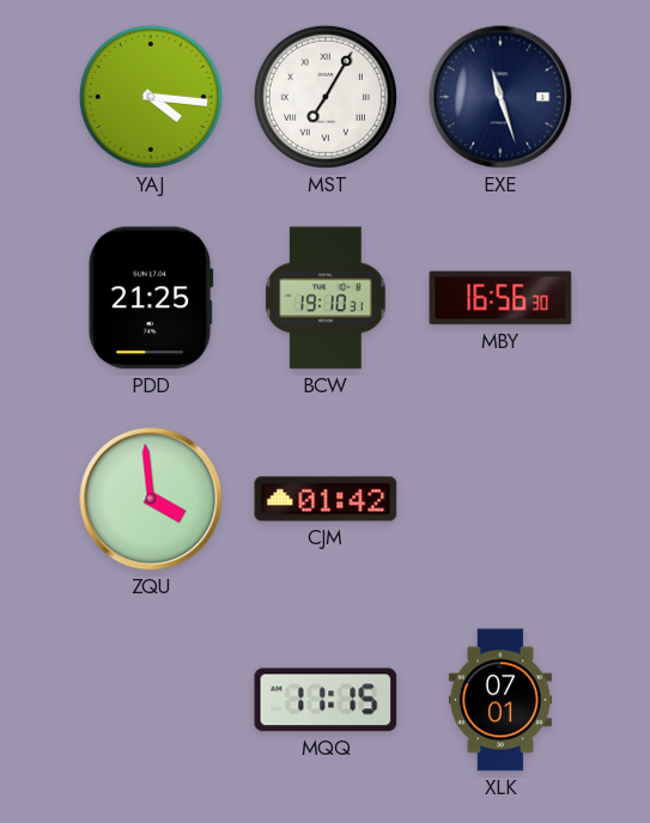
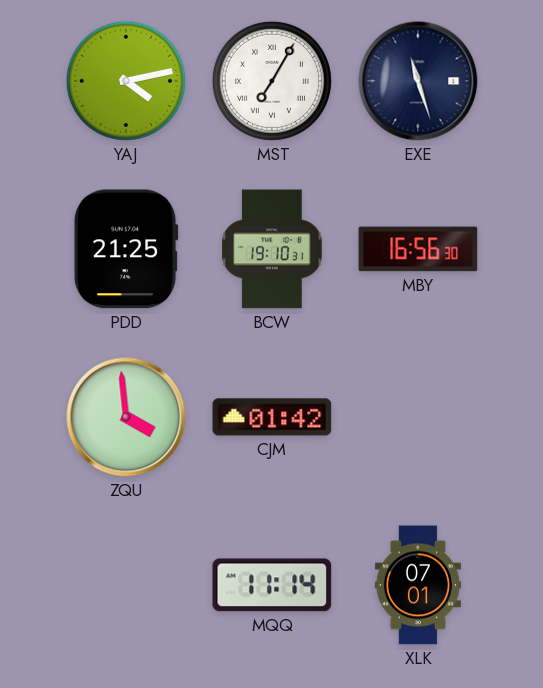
YAJ: 4:16 -> 4:13 (126, 81)
MQQ: 11:15 -> 11:14 (272, 585)
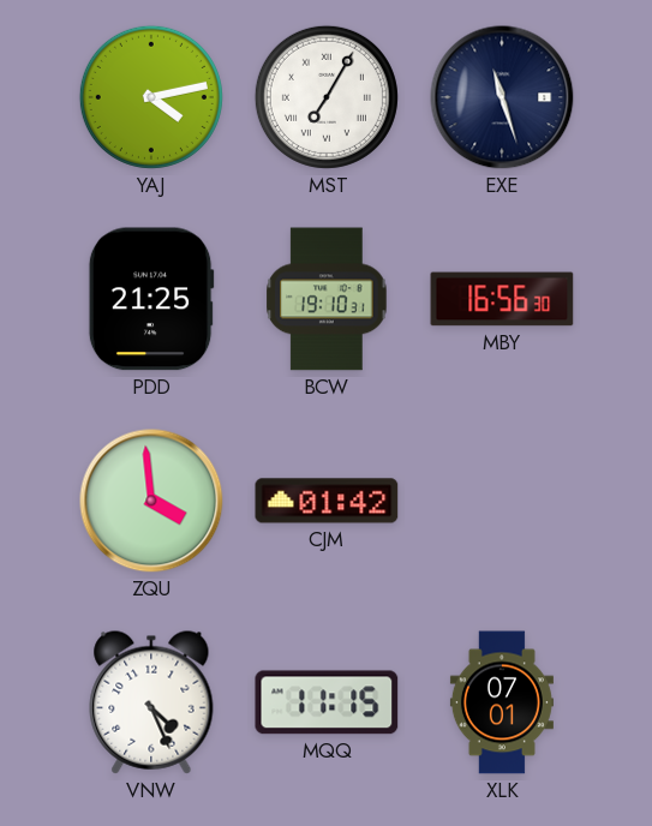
VNW: none -> 4:26 (151, 702)
MQQ: 11:14 -> 11:15 (327, 702)
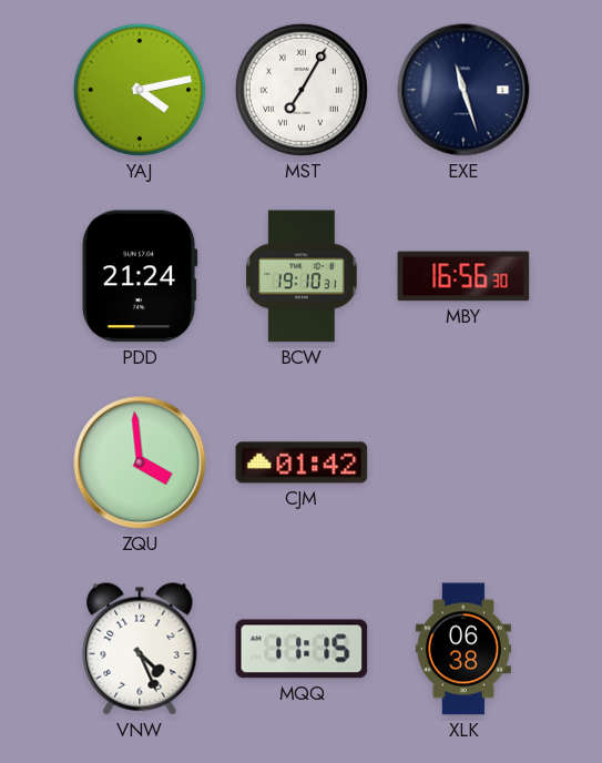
PDD: 21:25 -> 21:24 (140, 276)
XLK: 07:01 -> 06:38 (463, 649)
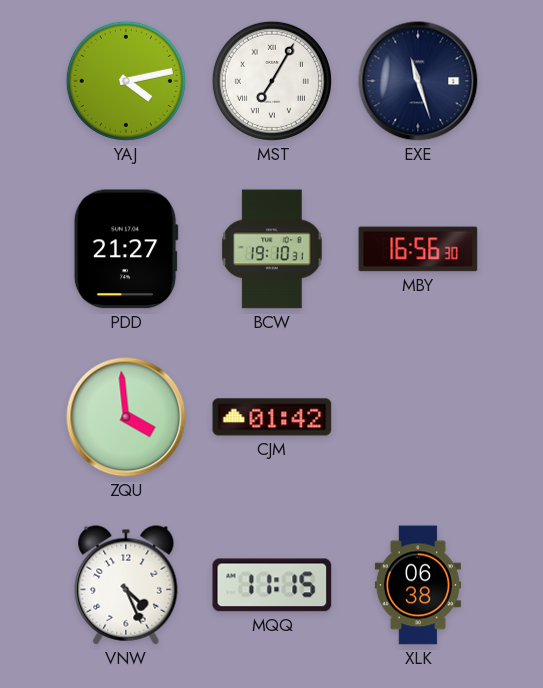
PDD: 21:24 -> 21:27 (126, 249)
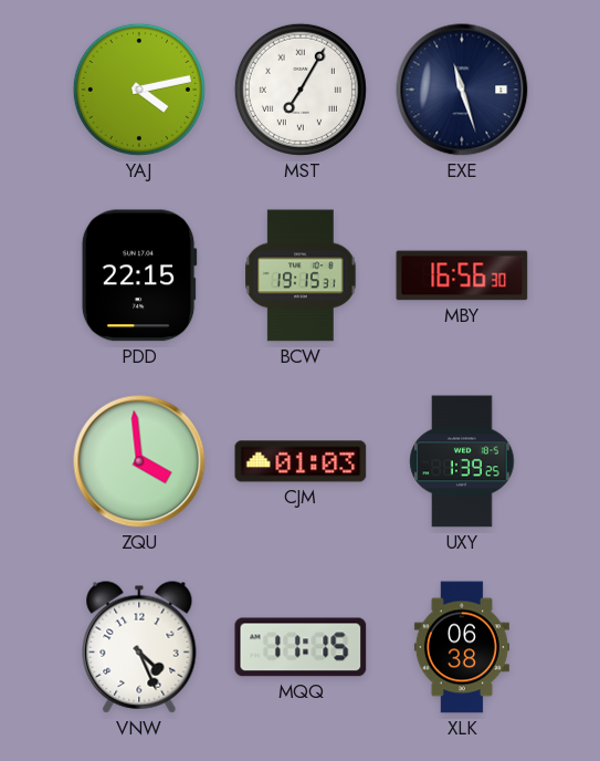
PDD: 21:27 -> 22:15 (139, 275)
BCW: 19:10 -> 19:15 (301, 275)
CJM: 01:42 -> 01:03 (301, 461)
UXY: none -> 1:39 (462, 461)
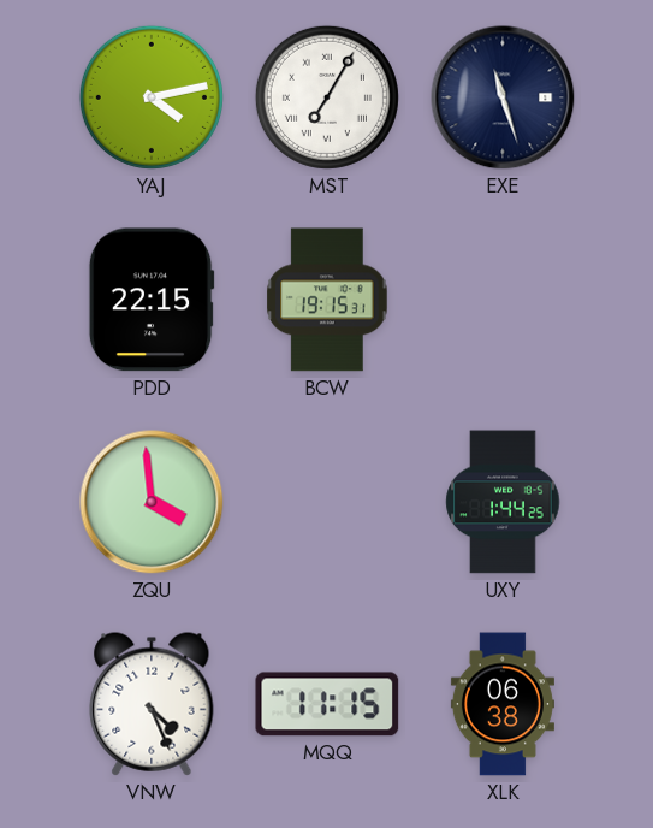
MBY: 16:56 -> none (462, 275)
CJM: 01:03 -> none (301, 461)
UXY: 1:39 -> 1:44 (503, 502)
